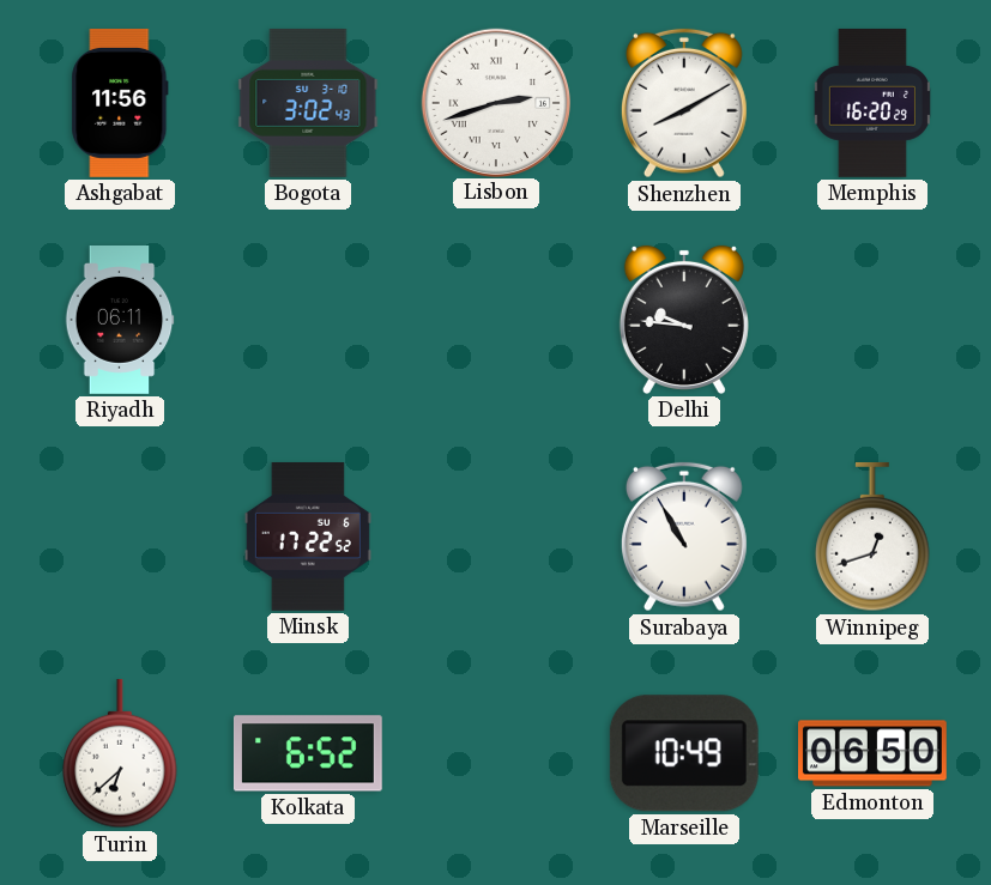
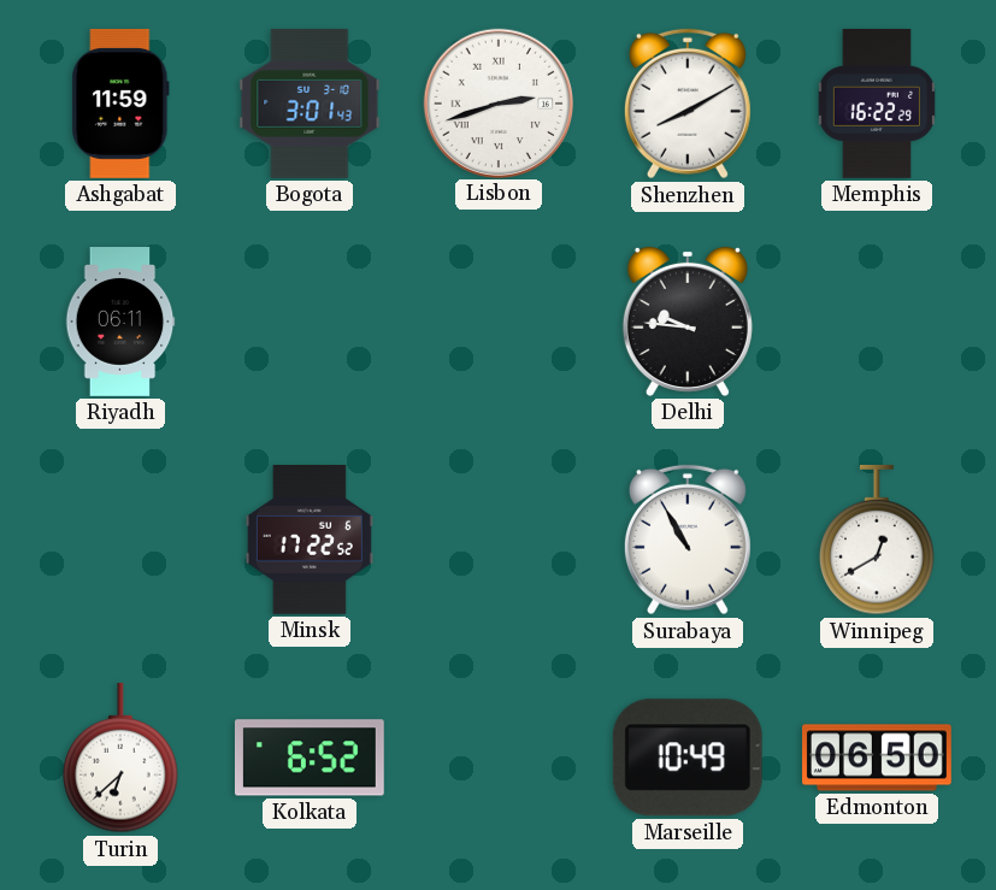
Ashgabat: 11:56 -> 11:59 (120, 104)
Bogota: 3:02 -> 3:01 (310, 104)
Memphis: 16:20 -> 16:22 (877, 104)
Winnipeg: 12:42 -> 12:40 (877, 540)
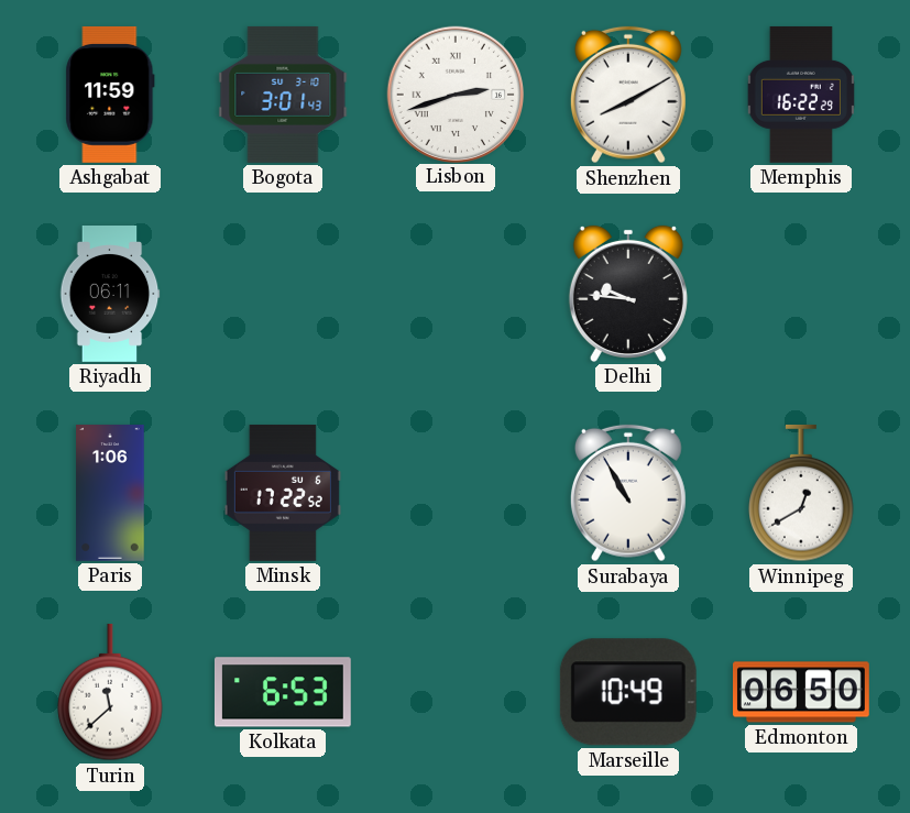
Paris: none -> 1:06 (110, 494)
Turin: 6:38 -> 11:38 (110, 692)
Kolkata: 6:52 -> 6:53 (283, 692)
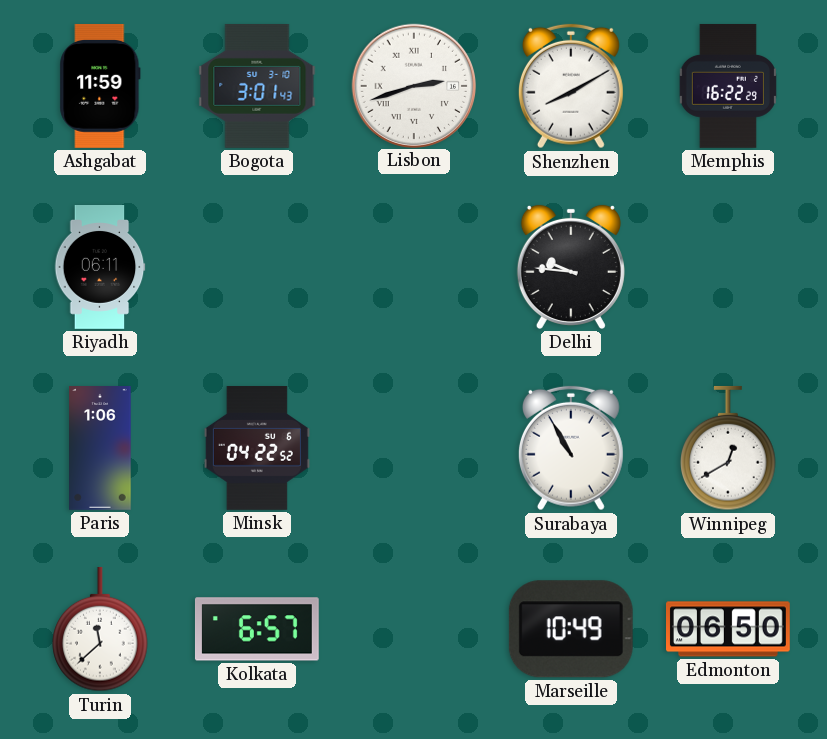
Minsk: 17:22 -> 04:22 (257, 449)
Kolkata: 6:53 -> 6:57 (257, 629)
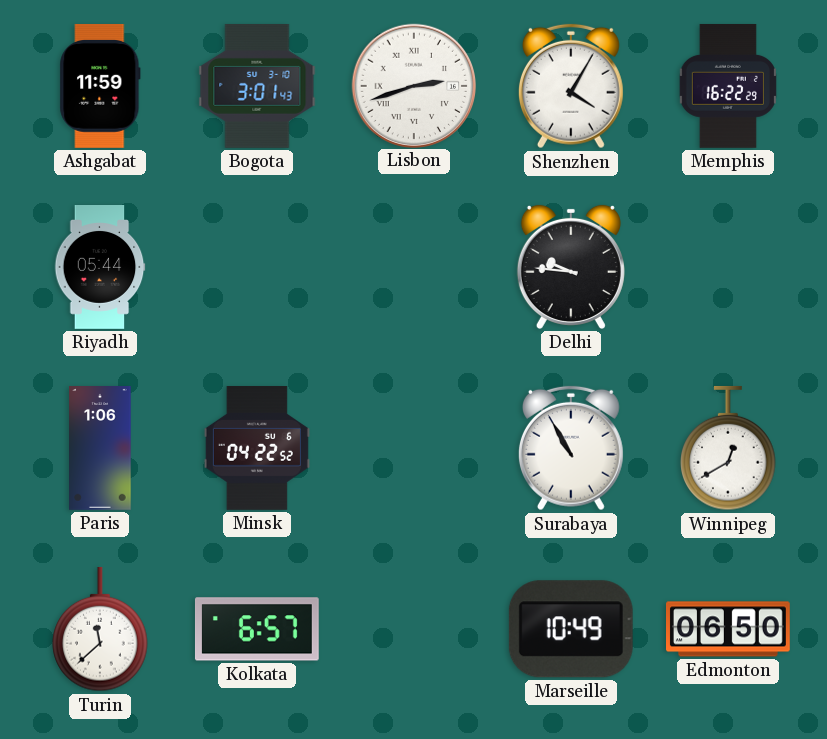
Shenzhen: 8:10 -> 4:05 (571, 86)
Riyadh: 06:11 -> 05:44 (100, 268)
